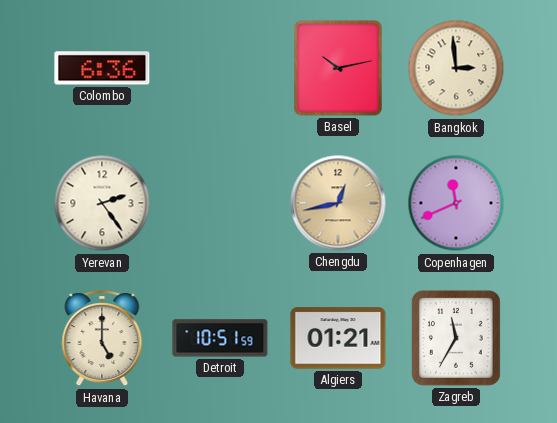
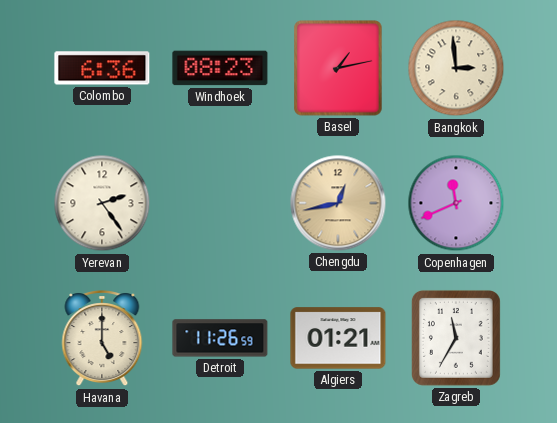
Windhoek: none -> 08:23 (220, 68)
Basel: 10:13 -> 1:13 (338, 68)
Detroit: 10:51 -> 11:26 (220, 338)
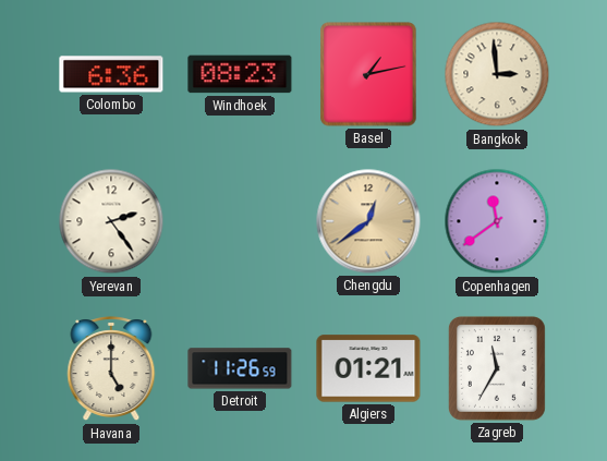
Chengdu: 12:43 -> 12:39 (368, 221)
Copenhagen: 11:41 -> 11:39 (497, 221)
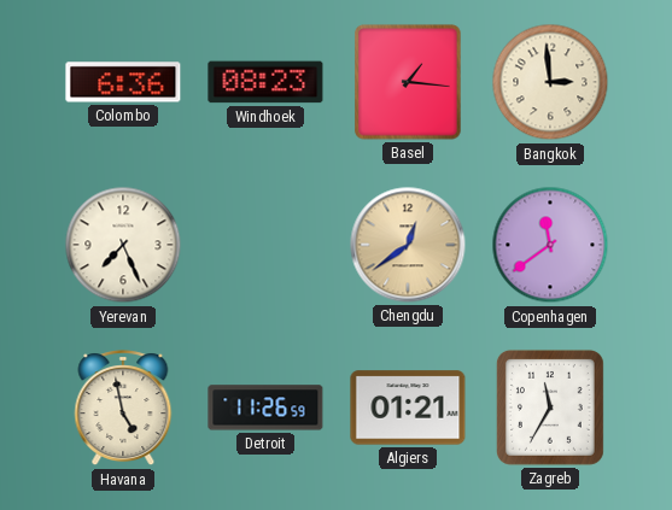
Basel: 1:13 -> 1:16 (408, 82)
Yerevan: 2:24 -> 7:26 (123, 245)
Havana: 5:00 -> 4:58 (123, 409)
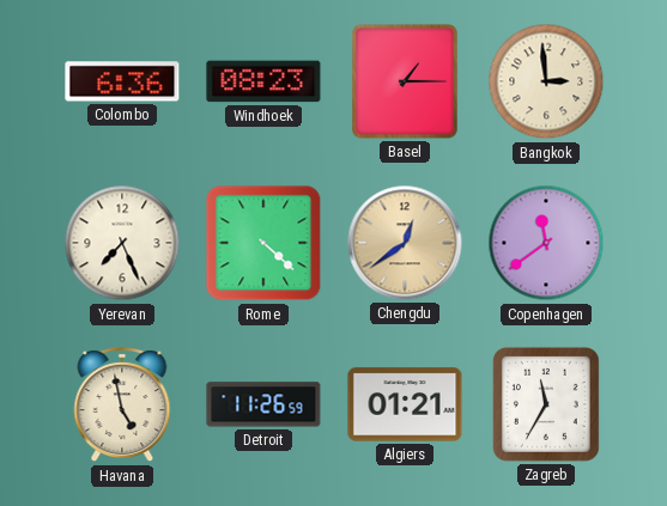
Basel: 1:16 -> 1:15 (405, 81)
Rome: none -> 4:22 (263, 243)
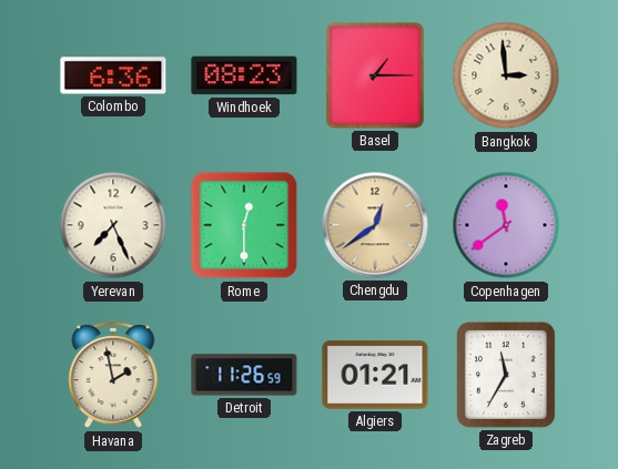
Rome: 4:22 -> 12:30 (244, 225)
Havana: 4:58 -> 1:58 (113, 376)
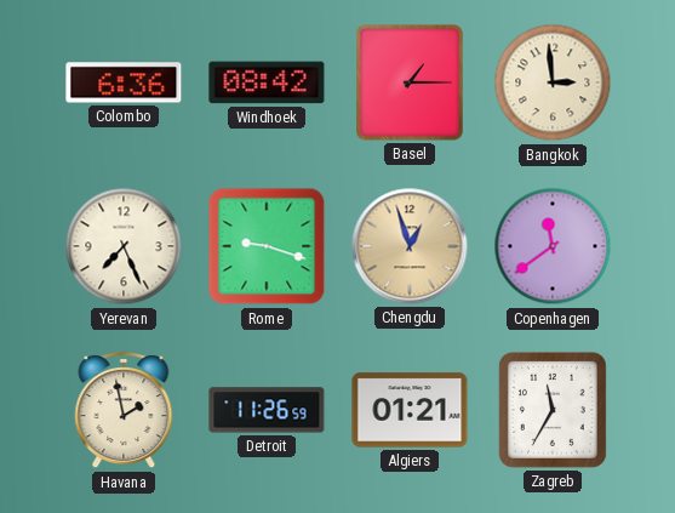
Windhoek: 08:23 -> 08:42 (267, 82)
Rome: 12:30 -> 9:18 (267, 246)
Chengdu: 12:39 -> 12:57 (410, 246)
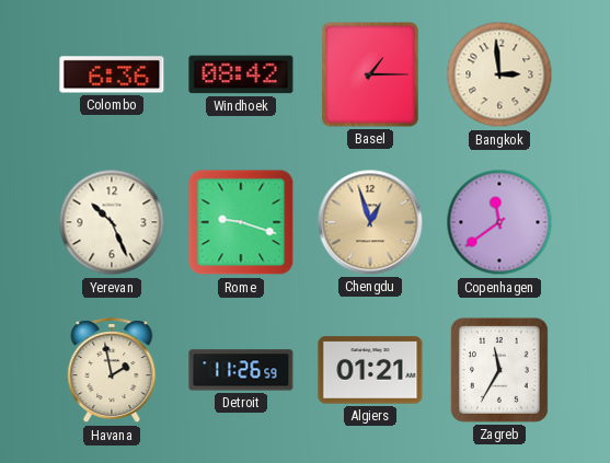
Yerevan: 7:26 -> 10:26 (112, 222)
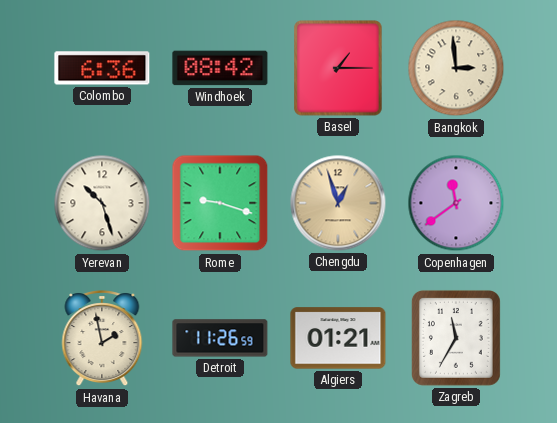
Yerevan: 10:26 -> 10:27 (102, 203)
